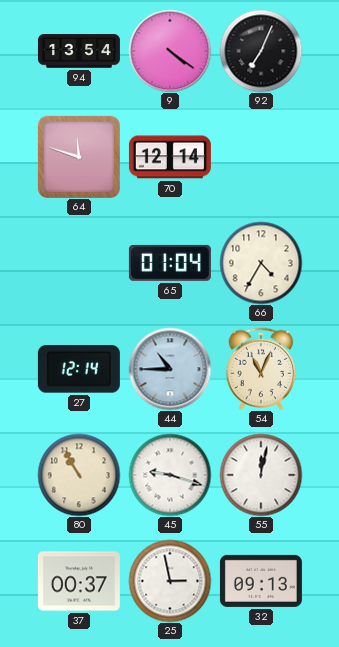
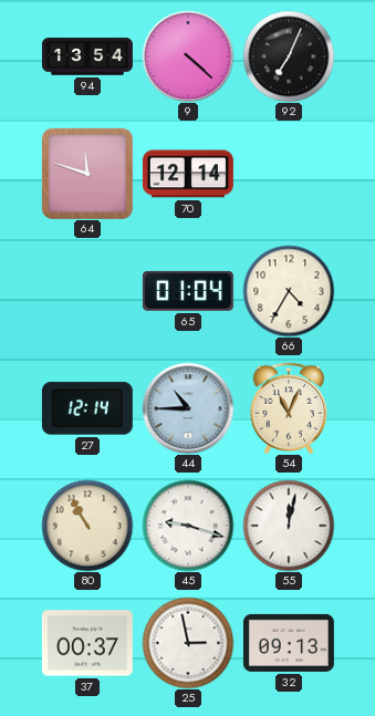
9: 4:21 -> 4:22 (188, 56)
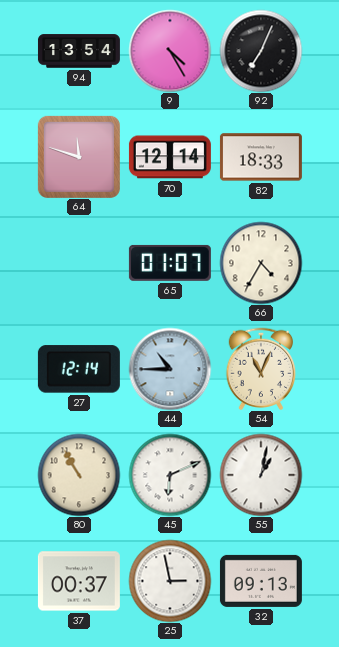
9: 4:22 -> 4:25 (170, 51)
82: none -> 18:33 (261, 157)
65: 01:04 -> 01:07 (170, 263)
45: 9:18 -> 6:11 (170, 475)
55: 12:02 -> 1:02 (261, 475)
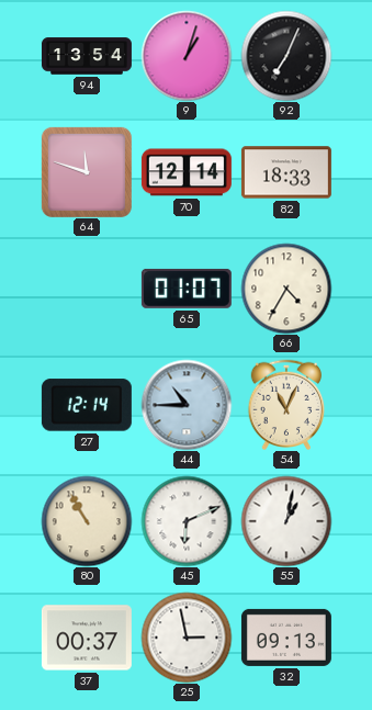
9: 4:25 -> 1:03 (187, 56)
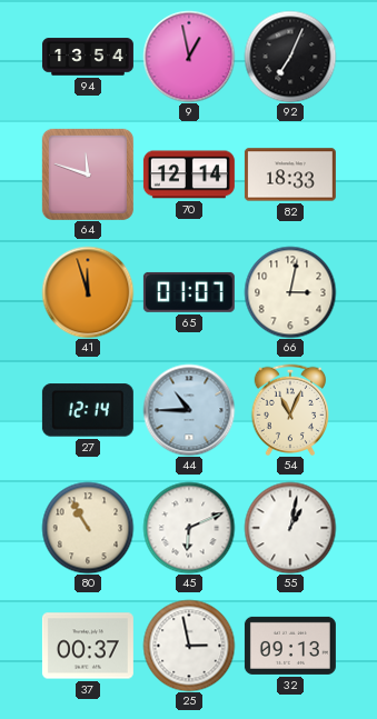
9: 1:03 -> 12:58 (189, 57)
41: none -> 11:57 (88, 292)
66: 4:35 -> 3:02 (290, 292)
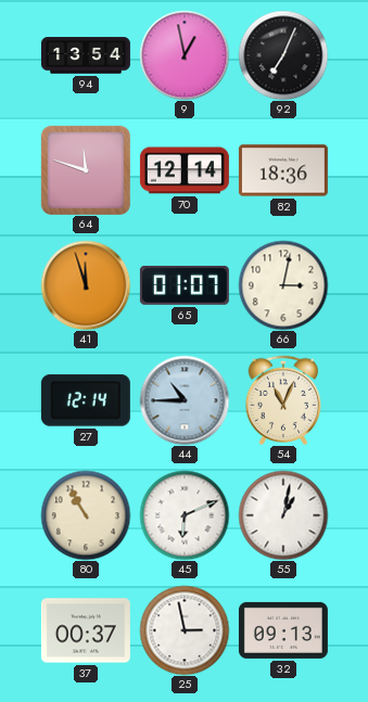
82: 18:33 -> 18:36 (283, 170)
